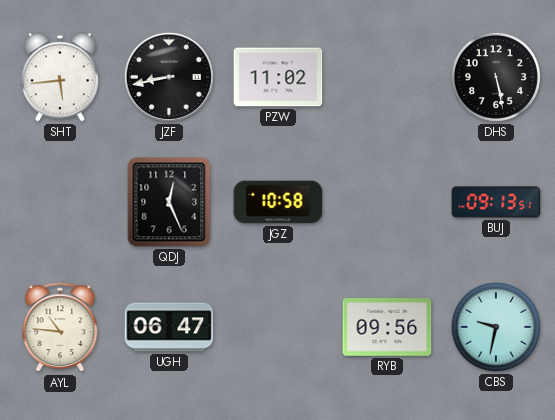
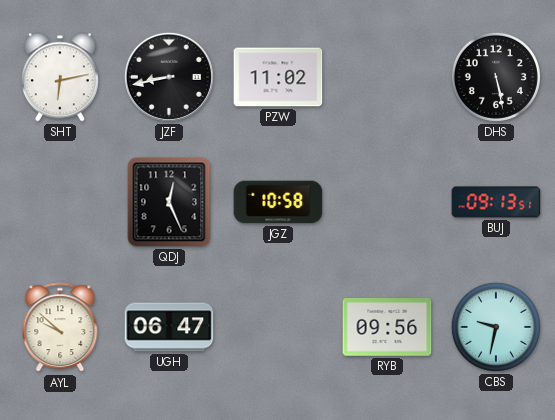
SHT: 5:44 -> 6:13 (60, 77)
AYL: 10:46 -> 9:52 (60, 328)
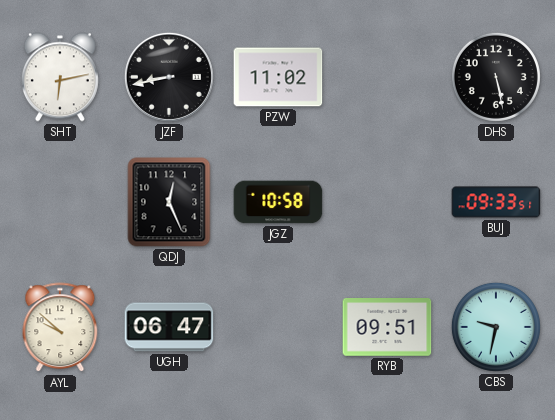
BUJ: 09:13 -> 09:33 (496, 202)
RYB: 09:56 -> 09:51 (387, 327)
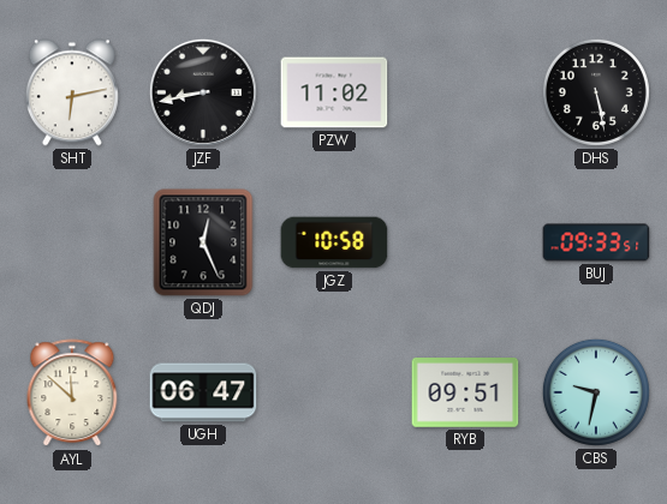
AYL: 9:52 -> 11:52 (72, 394)
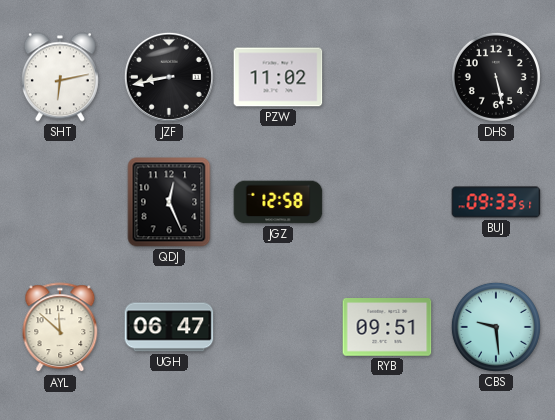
JGZ: 10:58 -> 12:58 (278, 202)
CBS: 9:32 -> 9:29 (496, 327)
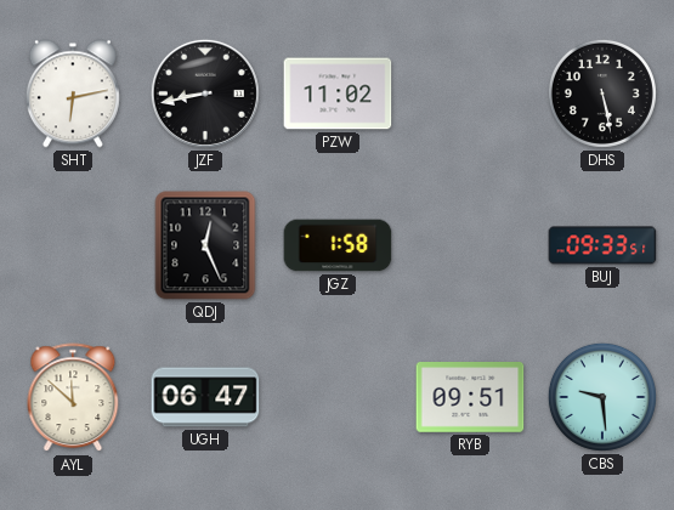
JGZ: 12:58 -> 1:58 (338, 245)
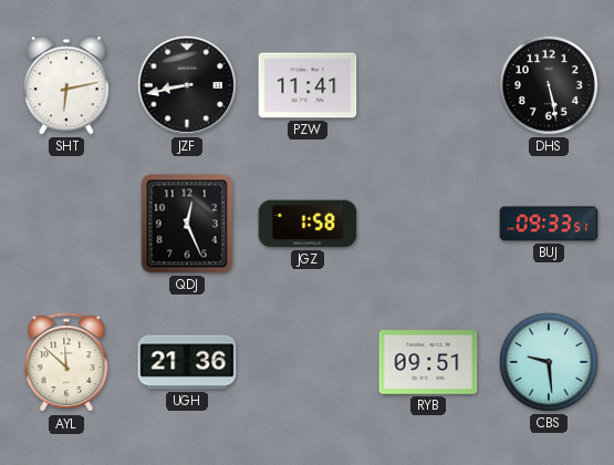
PZW: 11:02 -> 11:41 (308, 85)
UGH: 06:47 -> 21:36 (187, 362)
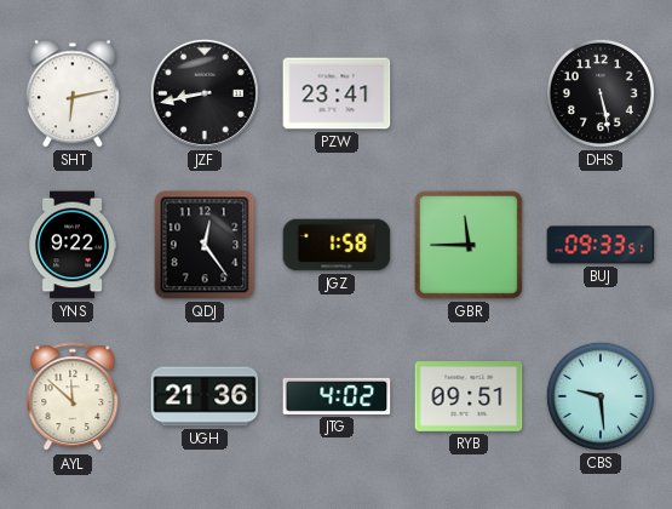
PZW: 11:41 -> 23:41 (337, 93)
YNS: none -> 9:22 (74, 245)
QDJ: 12:26 -> 12:24 (205, 245)
GBR: none -> 11:45 (469, 245)
JTG: none -> 4:02 (337, 396)
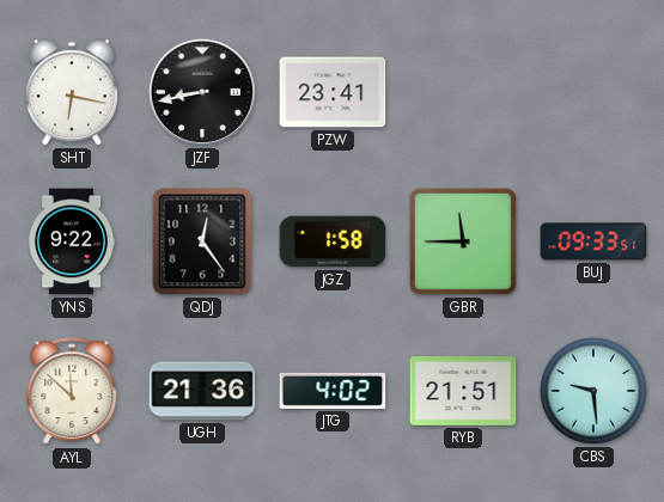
SHT: 6:13 -> 6:17 (72, 92)
DHS: 5:28 -> none (601, 93)
RYB: 09:51 -> 21:51 (463, 391)
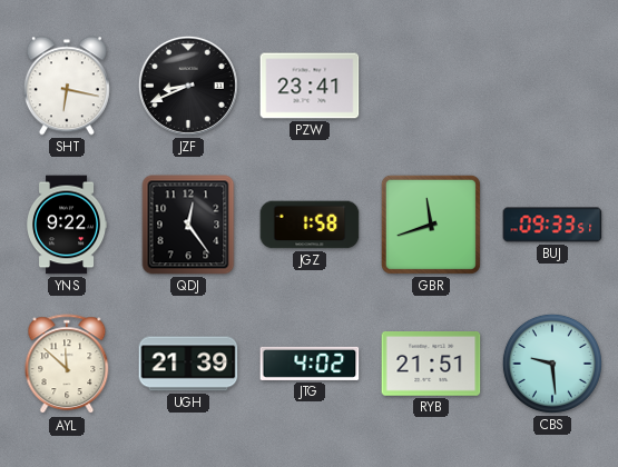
JZF: 8:43 -> 8:41 (188, 86)
GBR: 11:45 -> 11:42 (431, 225)
UGH: 21:36 -> 21:39 (188, 364)
